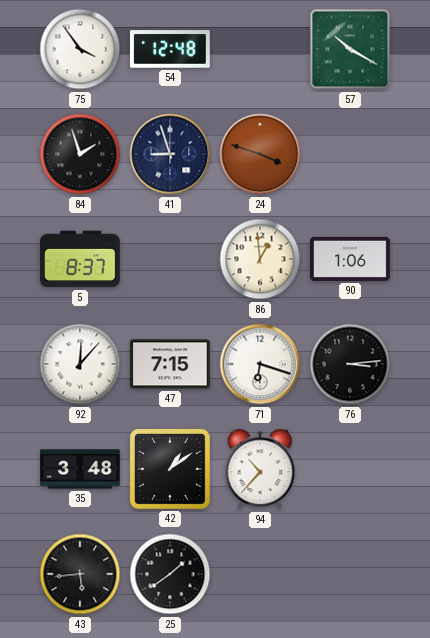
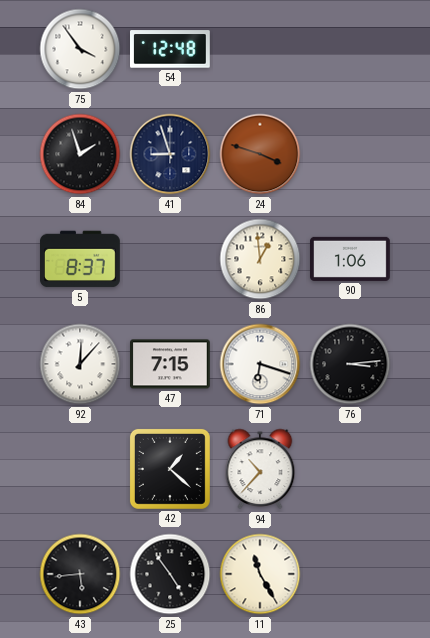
57: 10:20 -> none (350, 49)
35: 3:48 -> none (81, 469)
42: 1:09 -> 1:22 (170, 469)
25: 1:39 -> 4:54 (170, 574)
11: none -> 11:25 (260, 574)
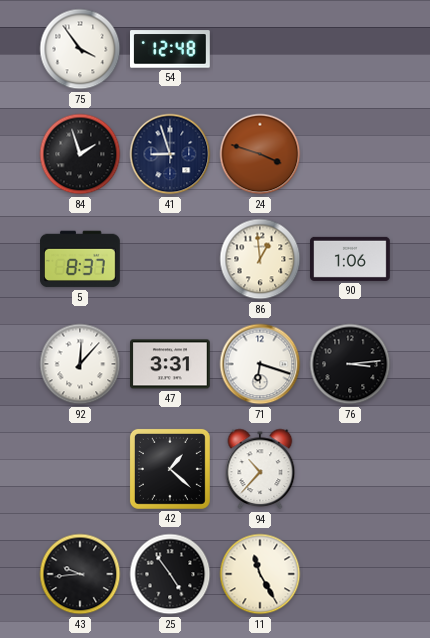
47: 7:15 -> 3:31 (171, 364)
43: 5:44 -> 9:44 (80, 574)
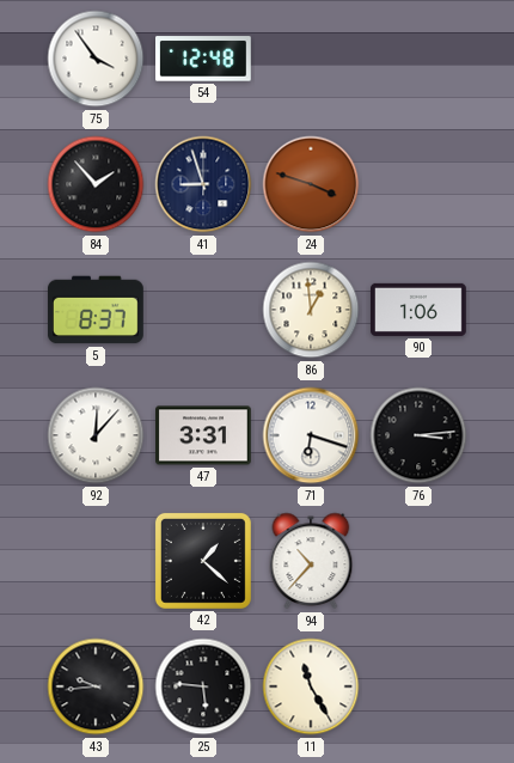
84: 1:57 -> 1:53 (96, 184)
25: 4:54 -> 5:46 (203, 686)
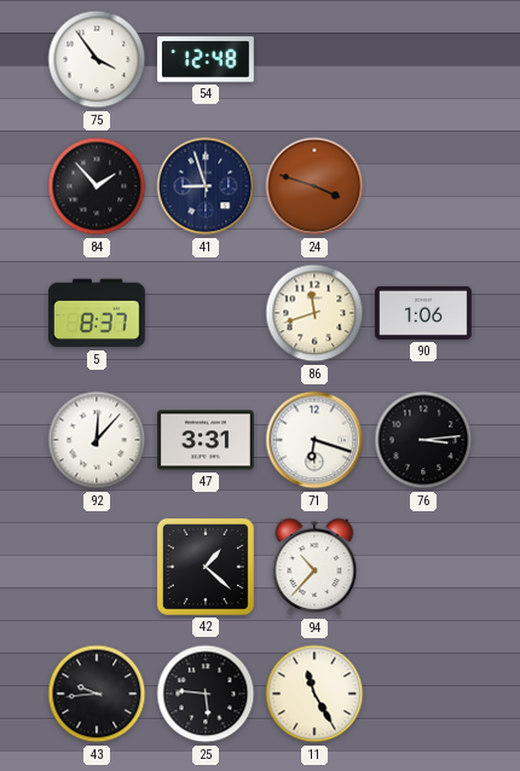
86: 12:59 -> 11:42 (314, 313)
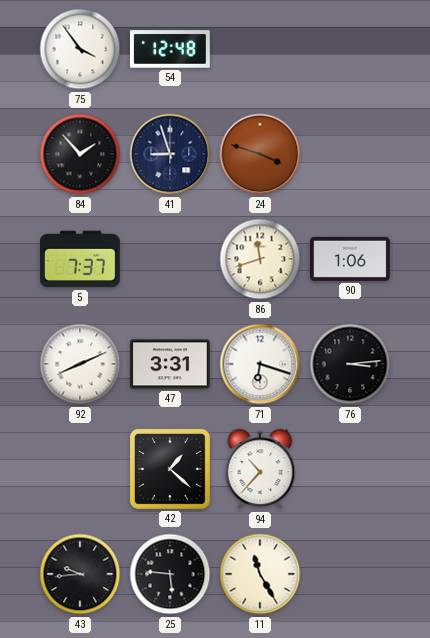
5: 8:37 -> 7:37 (81, 259)
92: 12:07 -> 8:11 (80, 364)
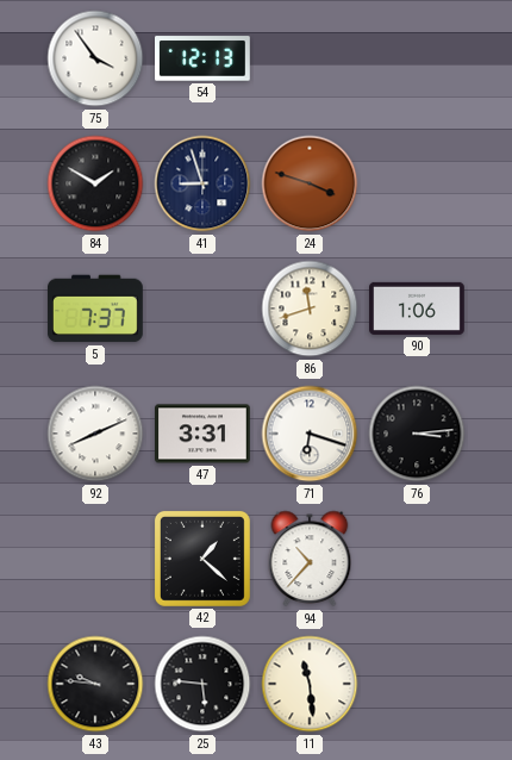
54: 12:48 -> 12:13 (204, 58)
84: 1:53 -> 1:50 (95, 183)
43: 9:44 -> 9:46 (95, 684)
11: 11:25 -> 11:29 (310, 684)
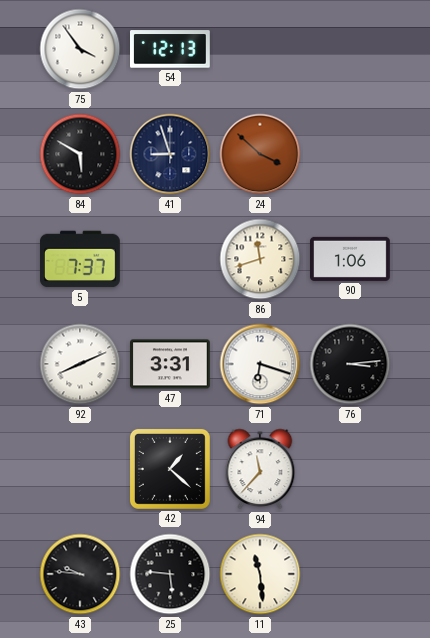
84: 1:50 -> 5:50 (80, 154)
24: 3:48 -> 3:52 (260, 154)
94: 10:37 -> 11:37 (260, 469)
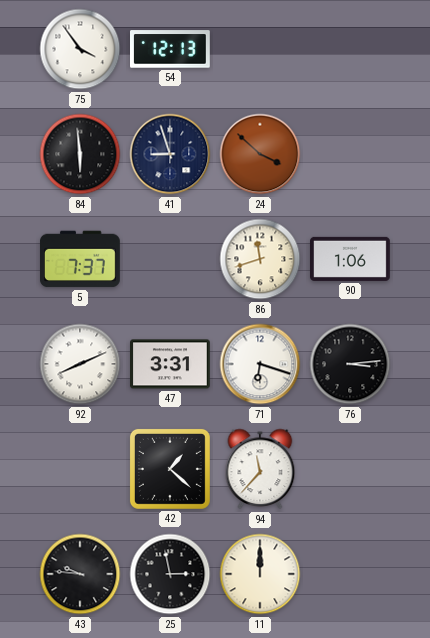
84: 5:50 -> 5:59 (80, 154)
25: 5:46 -> 2:58 (170, 574)
11: 11:29 -> 12:00 (260, 574)
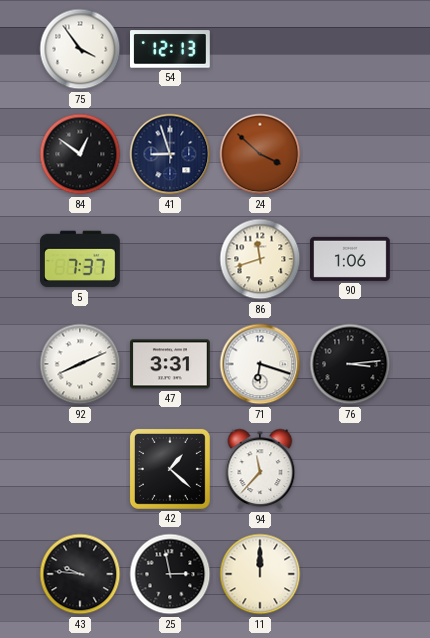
84: 5:59 -> 12:51 (80, 154)
